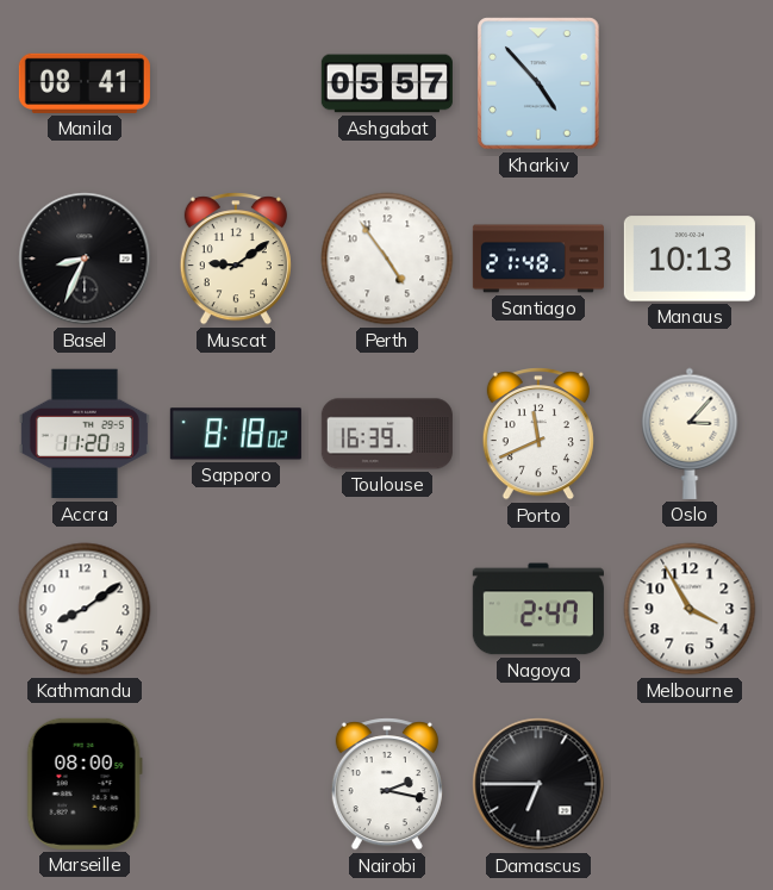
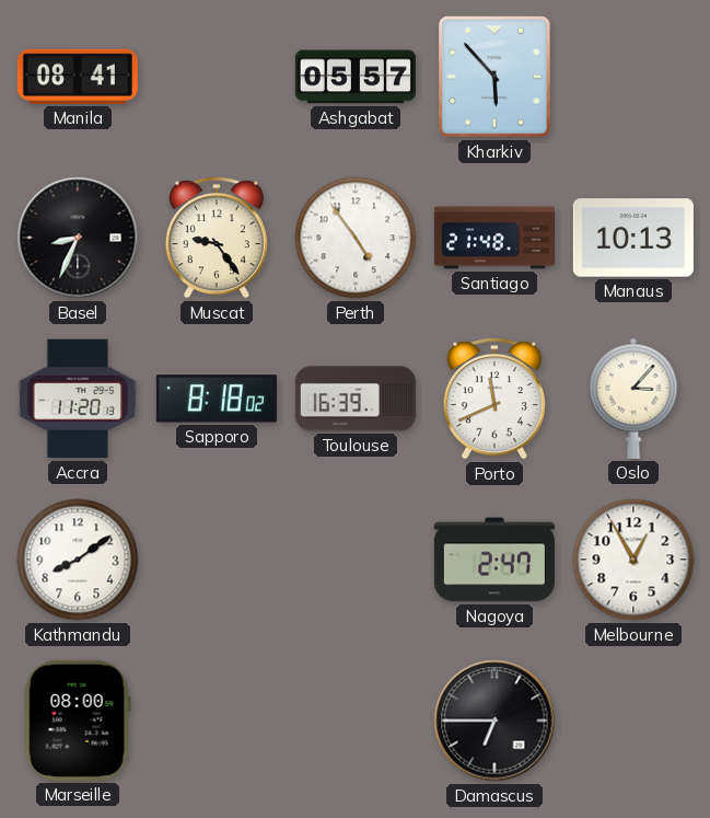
Kharkiv: 4:53 -> 5:53 (494, 77)
Muscat: 9:09 -> 9:24 (217, 238)
Melbourne: 3:55 -> 12:55 (633, 560)
Nairobi: 2:17 -> none (387, 784)
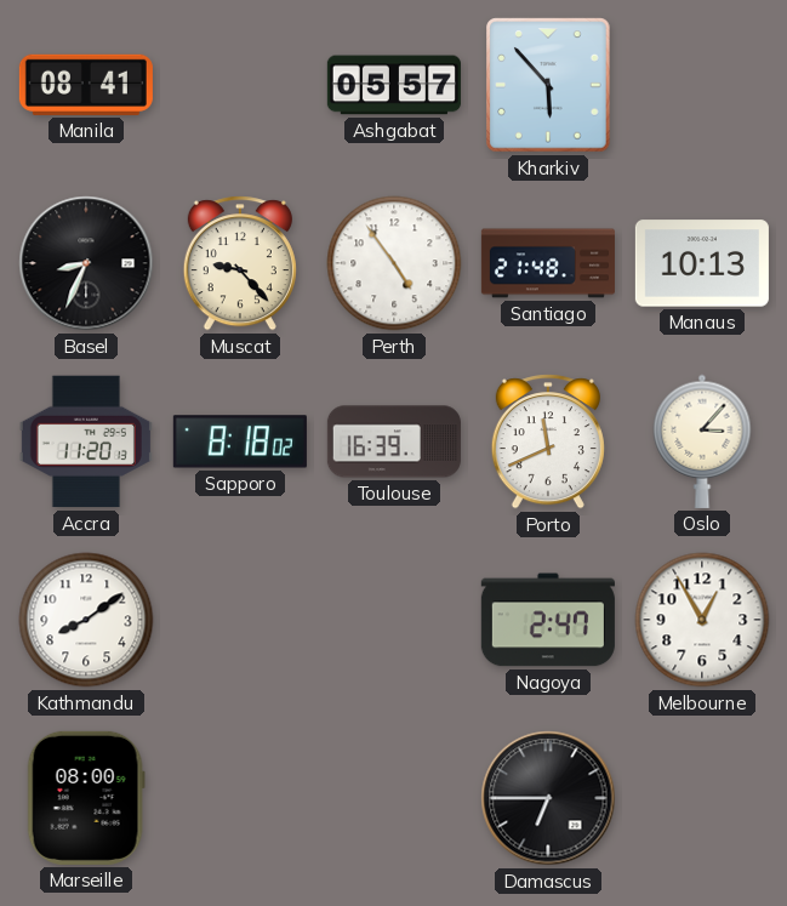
Muscat: 9:24 -> 9:23 (240, 263)
